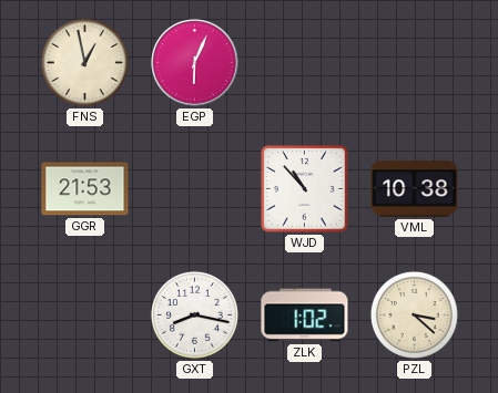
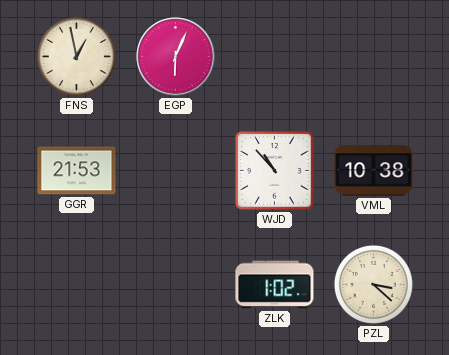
GXT: 8:17 -> none (194, 314)
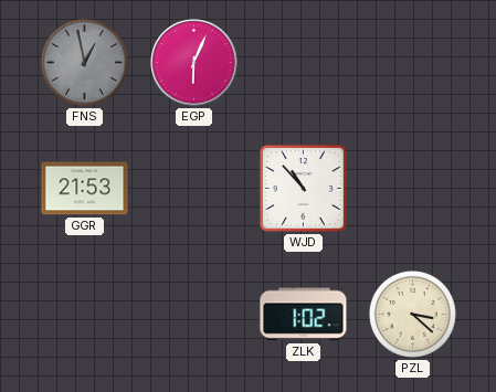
FNS dial: cream -> grey (84, 62)
VML: 10:38 -> none (374, 171)
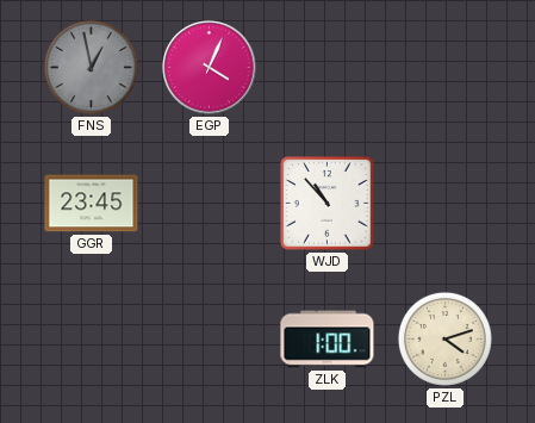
EGP: 6:04 -> 4:04 (210, 68)
GGR: 21:53 -> 23:45 (92, 204)
ZLK: 1:02 -> 1:00 (328, 340)
PZL: 3:22 -> 4:12 (444, 338)
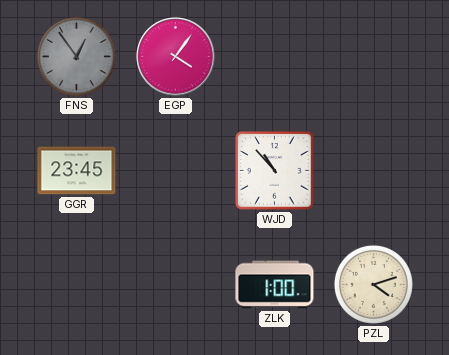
FNS: 12:58 -> 12:54 (76, 56)
EGP: 4:04 -> 4:06 (176, 57)
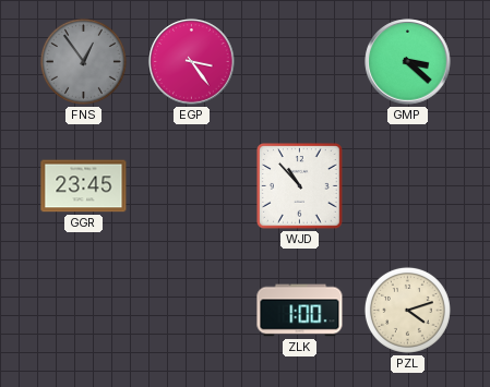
EGP: 4:06 -> 3:24 (192, 62)
GMP: none -> 3:22 (408, 62)
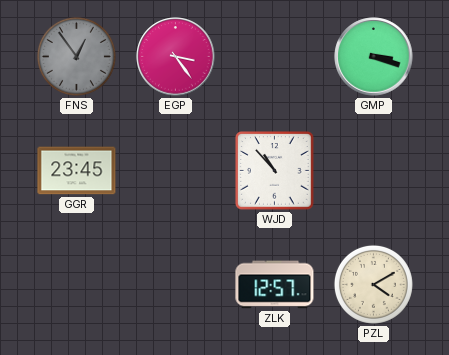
GMP: 3:22 -> 3:18 (374, 57)
ZLK: 1:00 -> 12:57 (275, 285)
PZL: 4:12 -> 4:10 (373, 284)
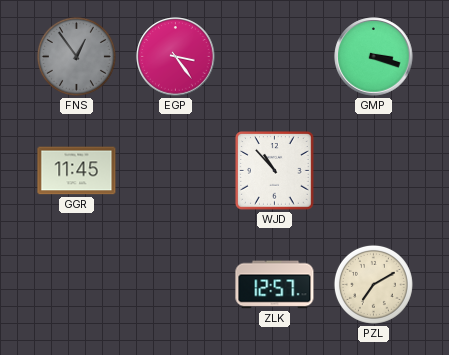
GGR: 23:45 -> 11:45 (77, 171)
PZL: 4:10 -> 7:10 (373, 284)
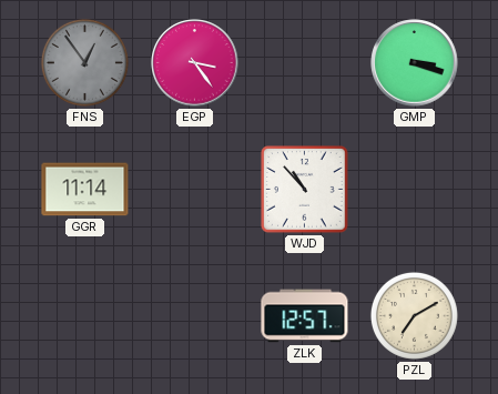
GGR: 11:45 -> 11:14 (85, 190)
